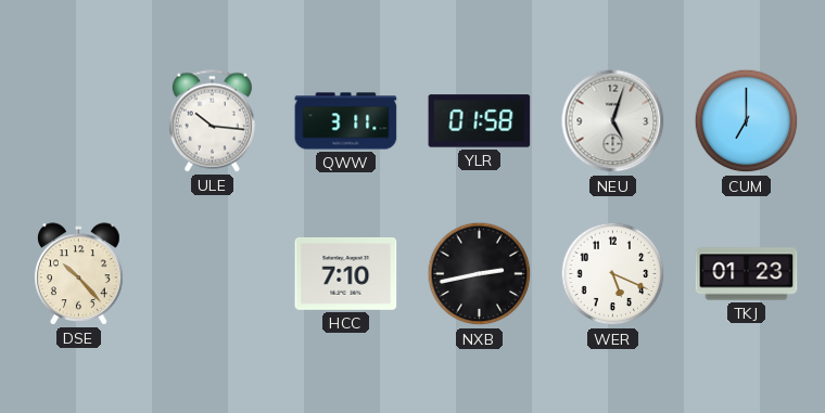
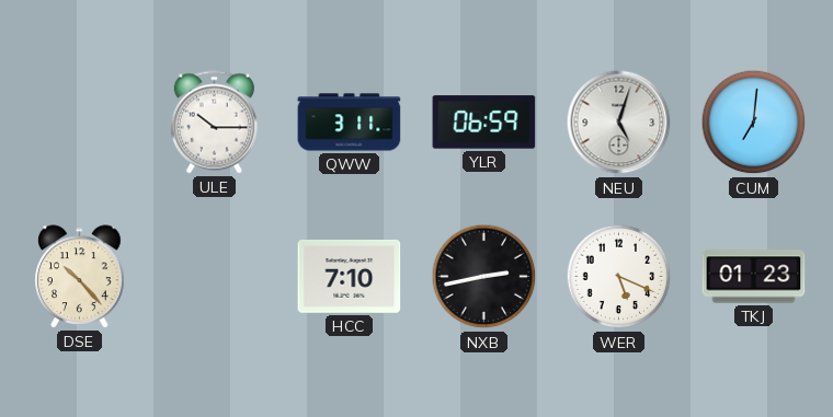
ULE: 10:16 -> 10:15 (214, 123)
YLR: 01:58 -> 06:59 (484, 123)
CUM: 7:00 -> 7:01 (754, 123)
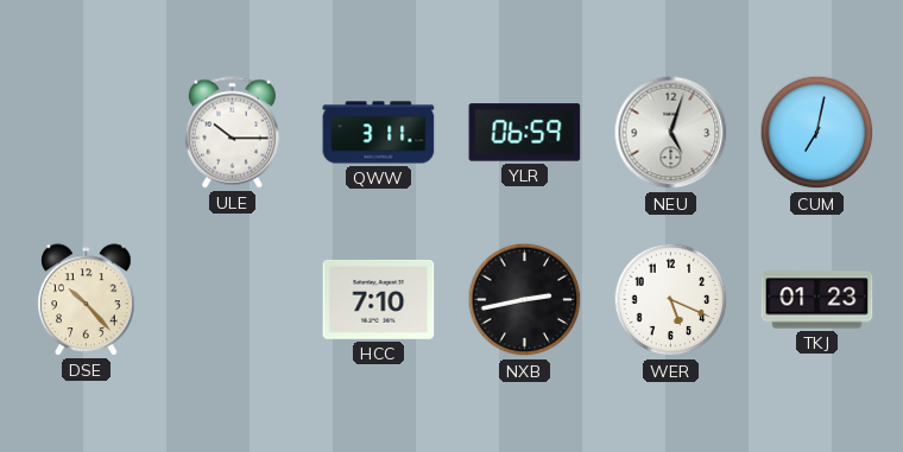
CUM: 7:01 -> 7:02 (817, 133)
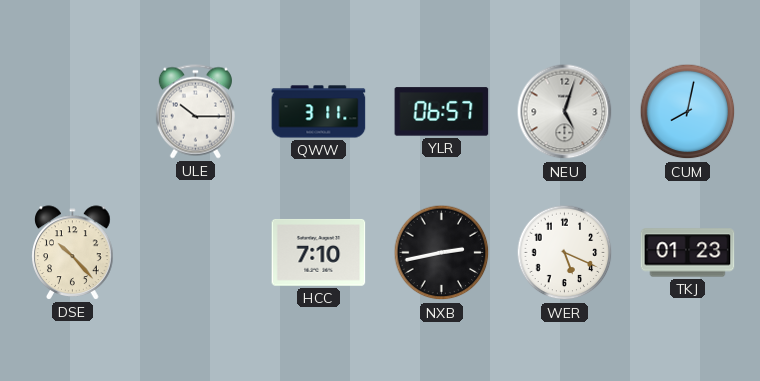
YLR: 06:59 -> 06:57 (442, 112)
CUM: 7:02 -> 8:02 (688, 112)
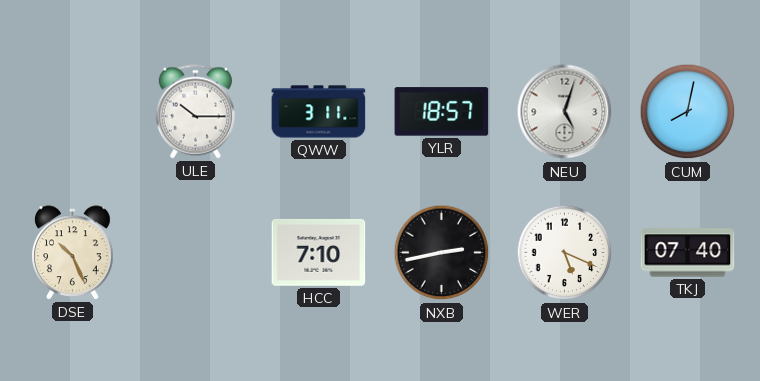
YLR: 06:57 -> 18:57 (442, 112)
DSE: 10:23 -> 10:26 (73, 253)
TKJ: 01:23 -> 07:40 (688, 253)
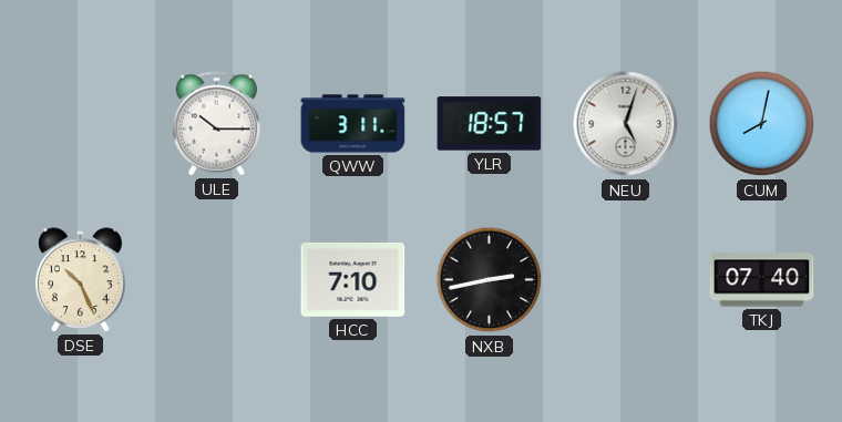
WER: 5:19 -> none (565, 253)
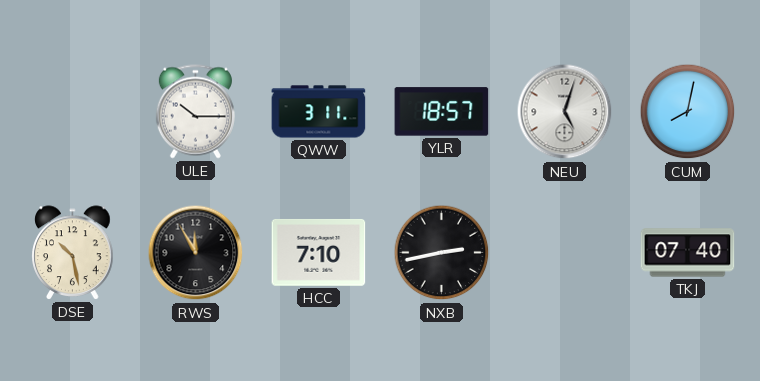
DSE: 10:26 -> 10:28 (73, 253)
RWS: none -> 11:55 (196, 253)
